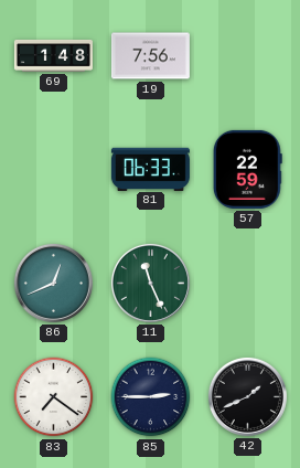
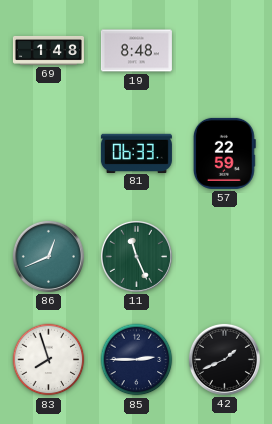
19: 7:56 -> 8:48 (136, 51)
83: 7:21 -> 7:57 (49, 360)
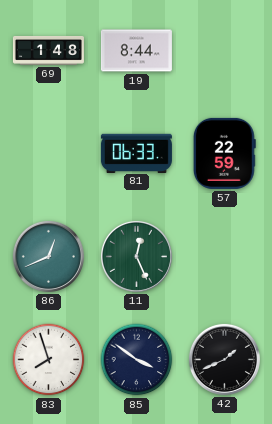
19: 8:48 -> 8:44 (136, 51)
11: 11:26 -> 12:26 (136, 256)
85: 2:45 -> 3:51 (137, 360)
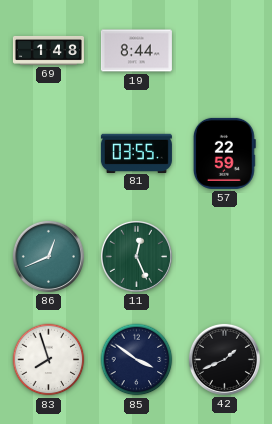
81: 06:33 -> 03:55 (136, 153)
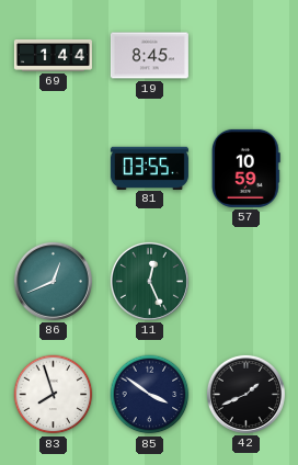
69: 1:48 -> 1:44 (53, 55)
19: 8:44 -> 8:45 (149, 56)
57: 22:59 -> 10:59 (245, 168)
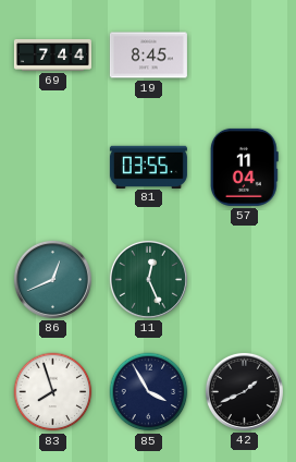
69: 1:44 -> 7:44 (52, 54)
57: 10:59 -> 11:04 (244, 167)
85: 3:51 -> 3:55 (149, 392)
